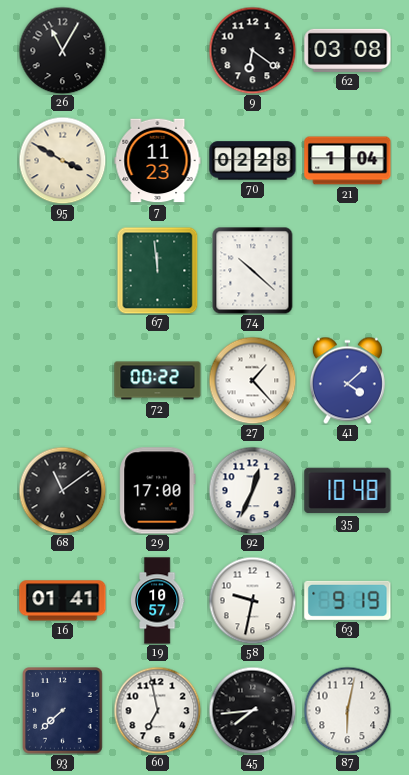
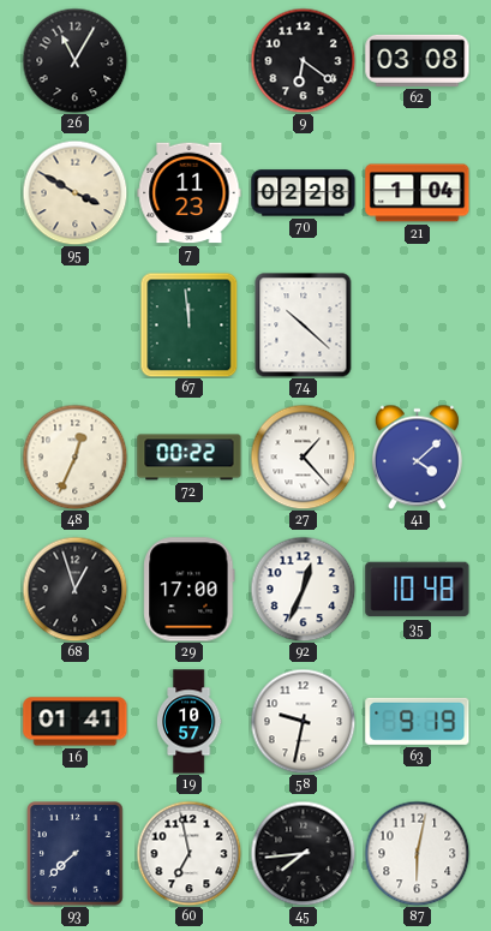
48: none -> 12:34 (74, 456)
68: 11:09 -> 12:57 (74, 589)
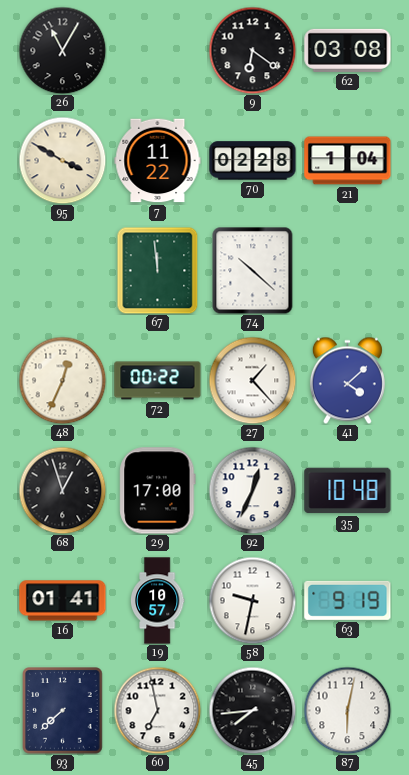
7: 11:23 -> 11:22 (158, 161)
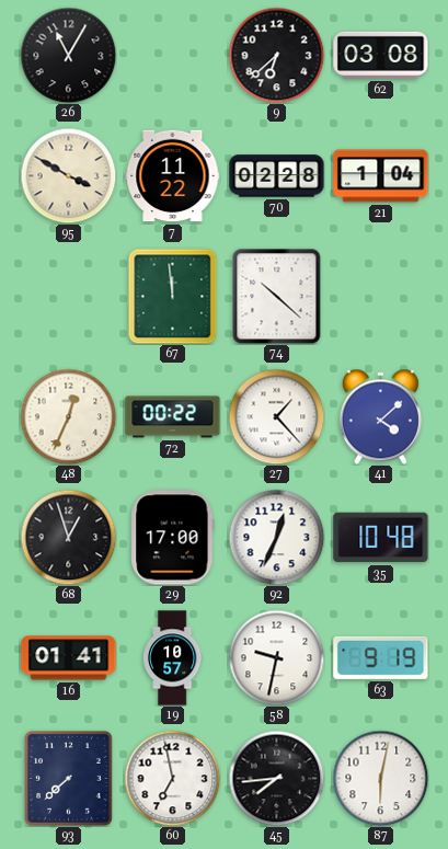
9: 6:21 -> 6:38 (276, 55)
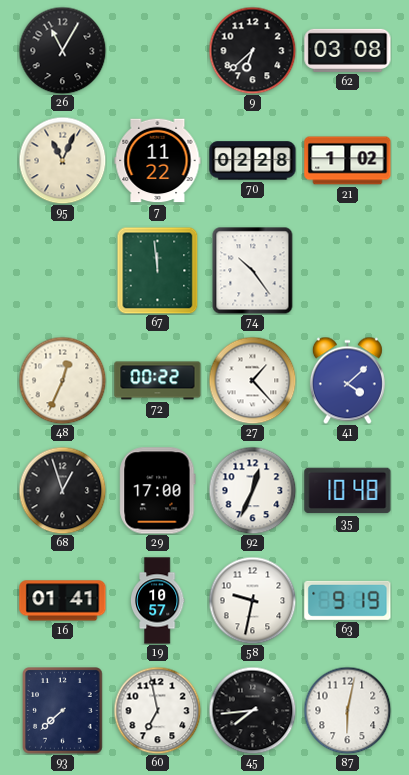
95: 3:50 -> 11:04 (62, 160)
21: 1:04 -> 1:02 (348, 161)
74: 10:22 -> 10:24 (253, 270)
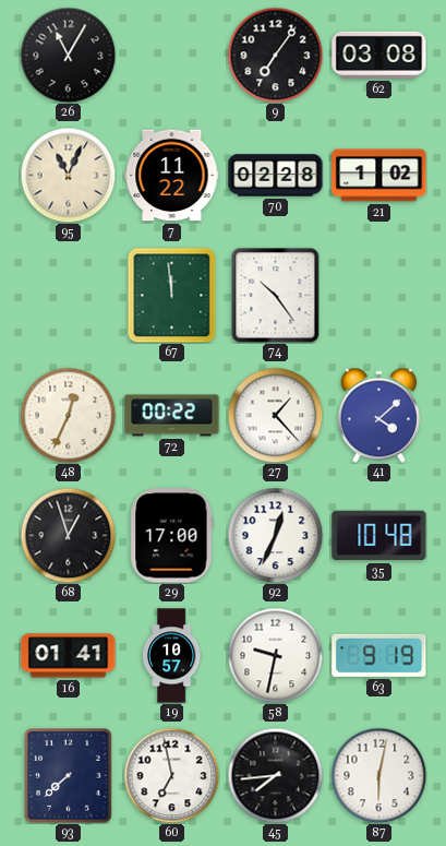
9: 6:38 -> 7:06 (275, 55)
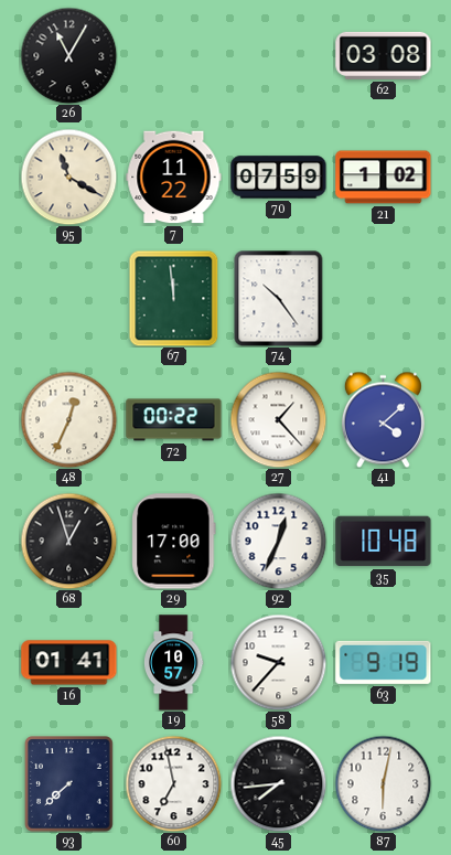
9: 7:06 -> none (275, 55)
95: 11:04 -> 11:20 (68, 177)
70: 02:28 -> 07:59 (279, 178)
58: 9:32 -> 9:37 (278, 662)
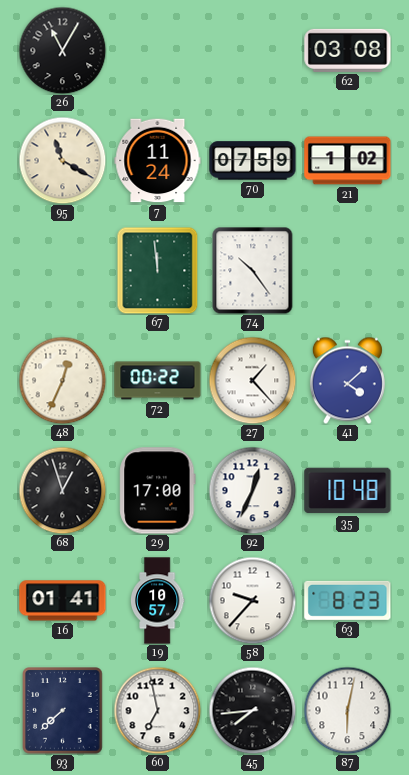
7: 11:22 -> 11:24 (158, 161)
63: 9:19 -> 8:23 (348, 600)
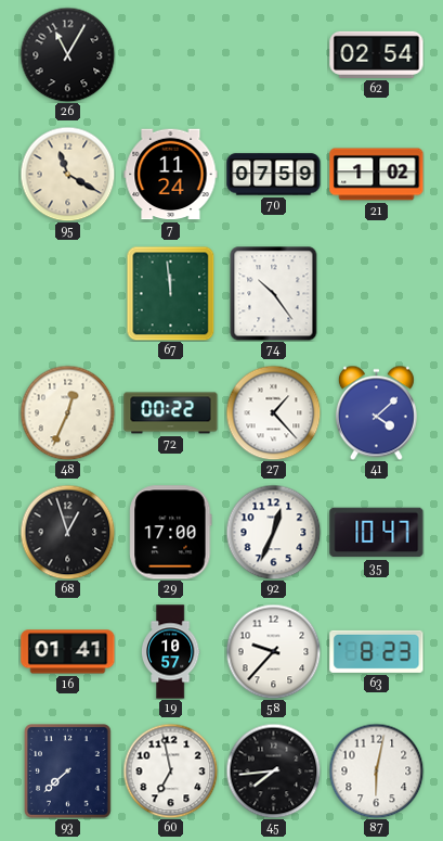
62: 03:08 -> 02:54 (377, 54)
35: 10:48 -> 10:47 (377, 533)
